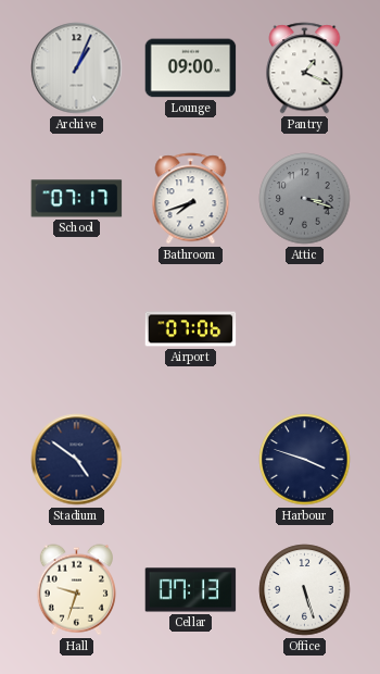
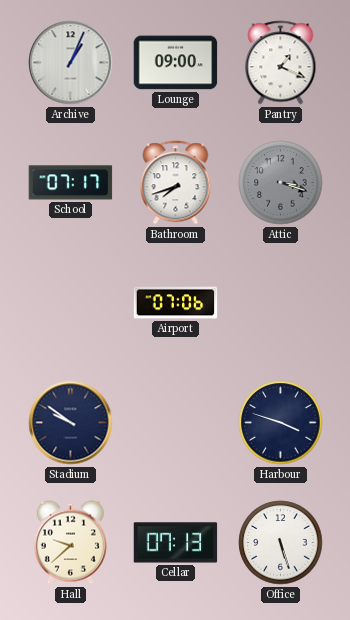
Stadium: 4:51 -> 9:51 (71, 423)
Hall: 9:33 -> 9:38 (70, 543)
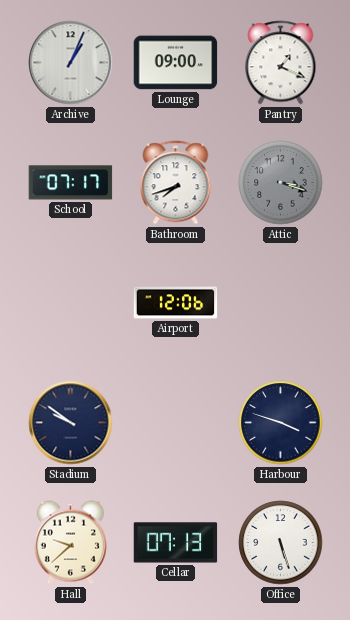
Airport: 07:06 -> 12:06 (176, 303)
